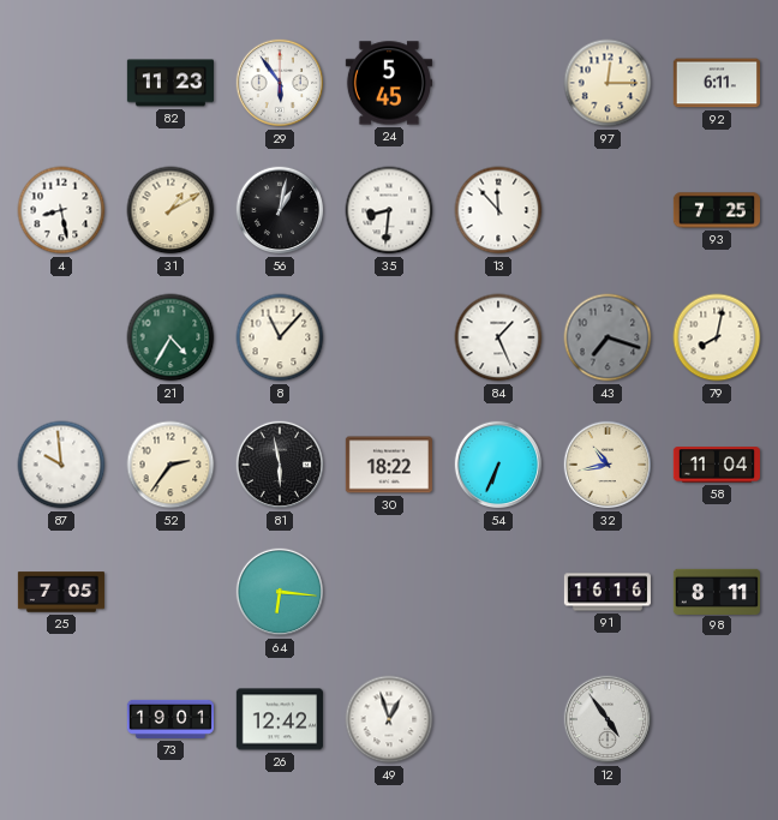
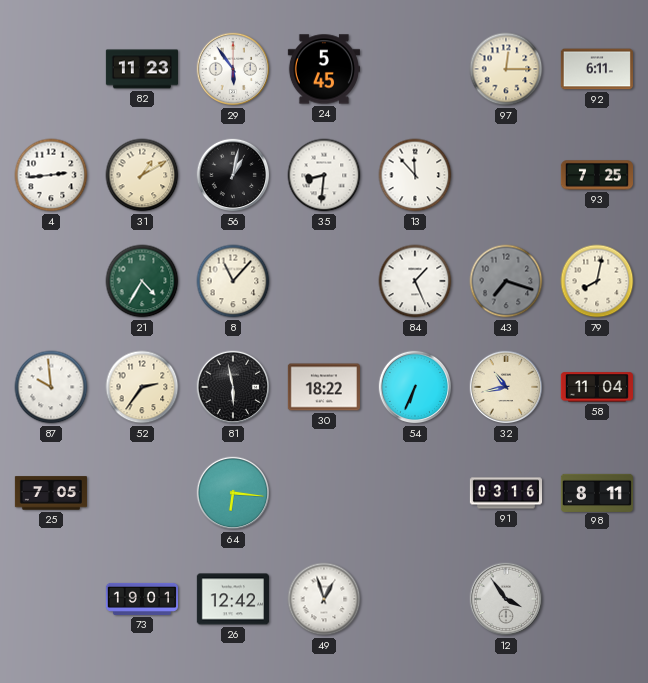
4: 8:28 -> 2:44 (51, 175)
91: 16:16 -> 03:16 (505, 493)
12: 4:54 -> 3:54 (506, 599)
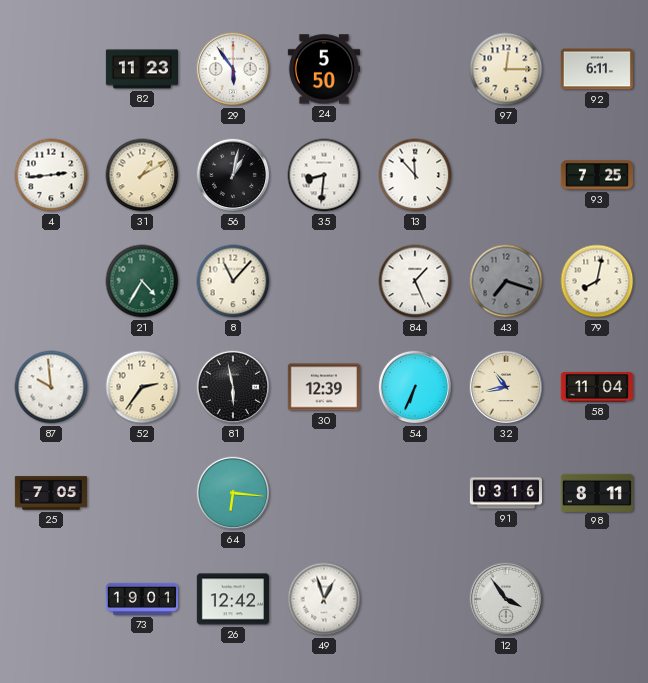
24: 5:45 -> 5:50 (324, 69)
30: 18:22 -> 12:39 (324, 387)
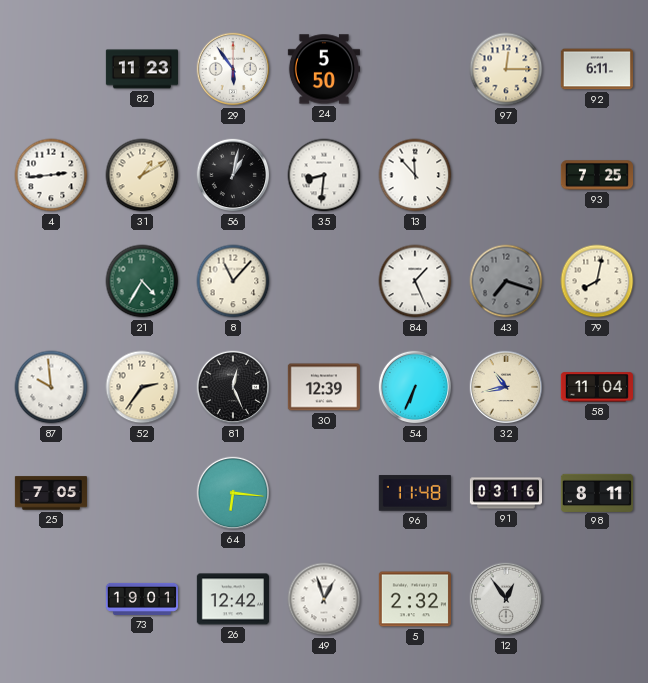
81: 5:58 -> 12:26 (233, 387)
96: none -> 11:48 (415, 493)
5: none -> 2:32 (415, 599)
12: 3:54 -> 12:54 (506, 599)
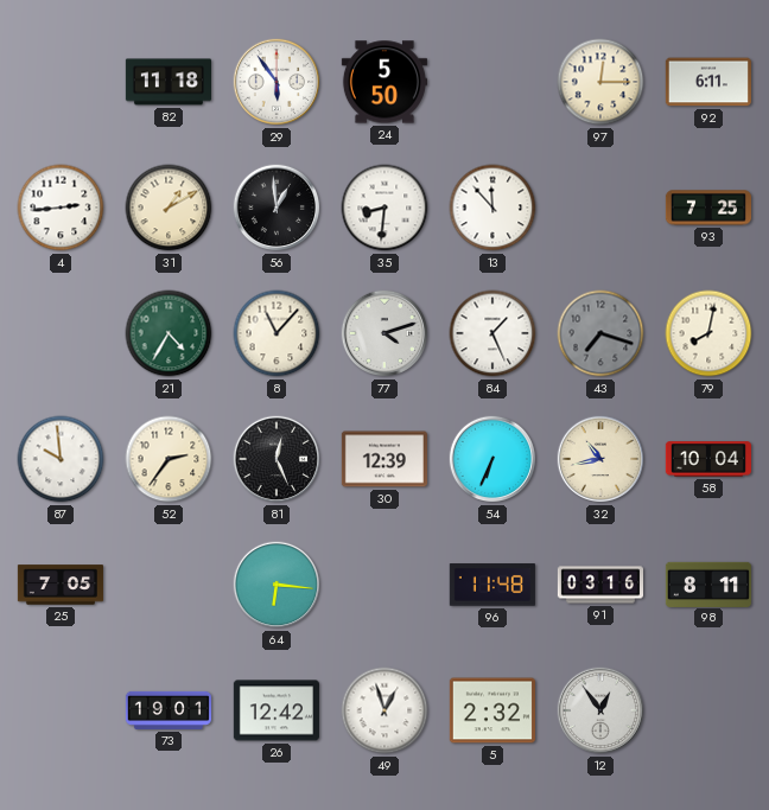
82: 11:23 -> 11:18 (167, 82)
56: 1:02 -> 12:59 (277, 208)
77: none -> 4:12 (384, 333)
58: 11:04 -> 10:04 (708, 459)
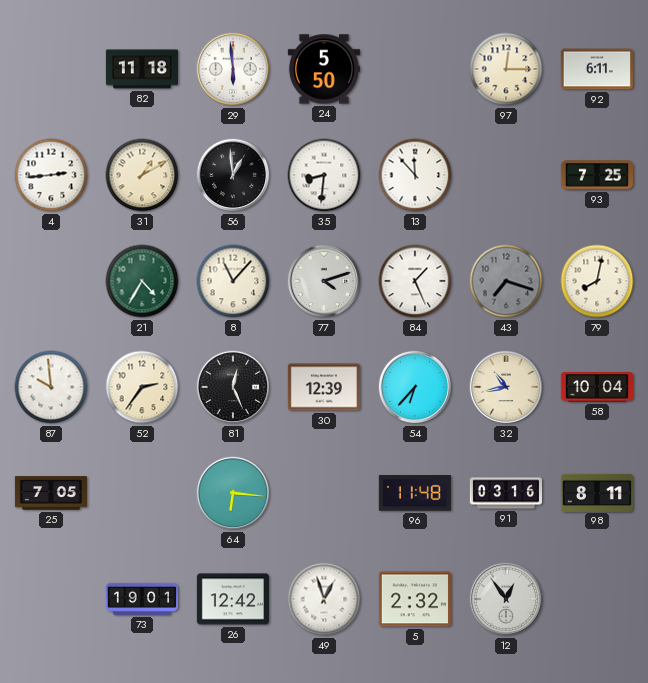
29: 5:54 -> 5:59 (233, 69)
54: 6:34 -> 6:37 (415, 387)
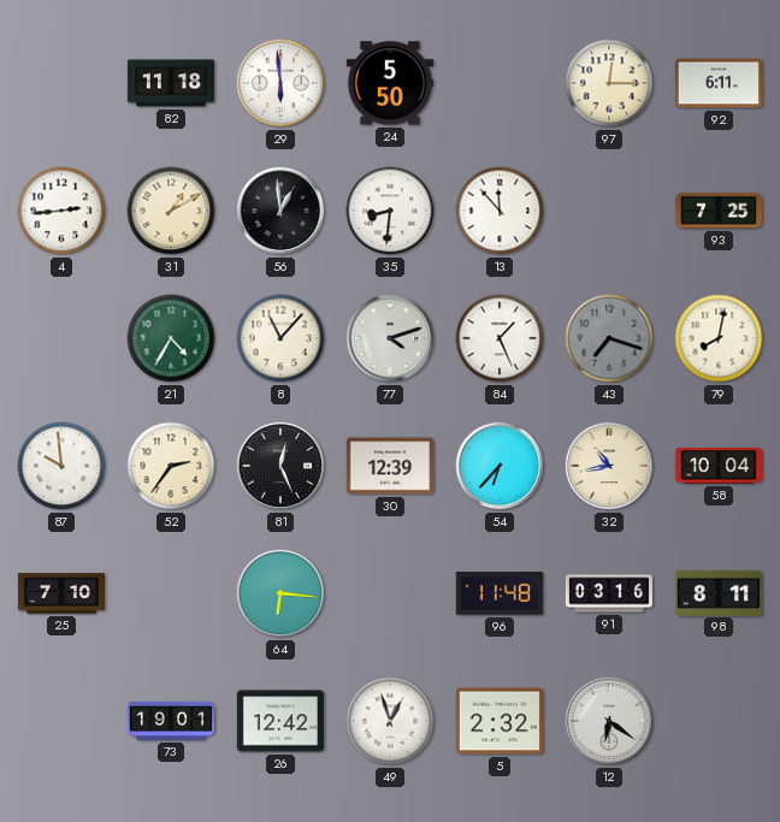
25: 7:05 -> 7:10 (61, 593)
12: 12:54 -> 6:21 (609, 721)
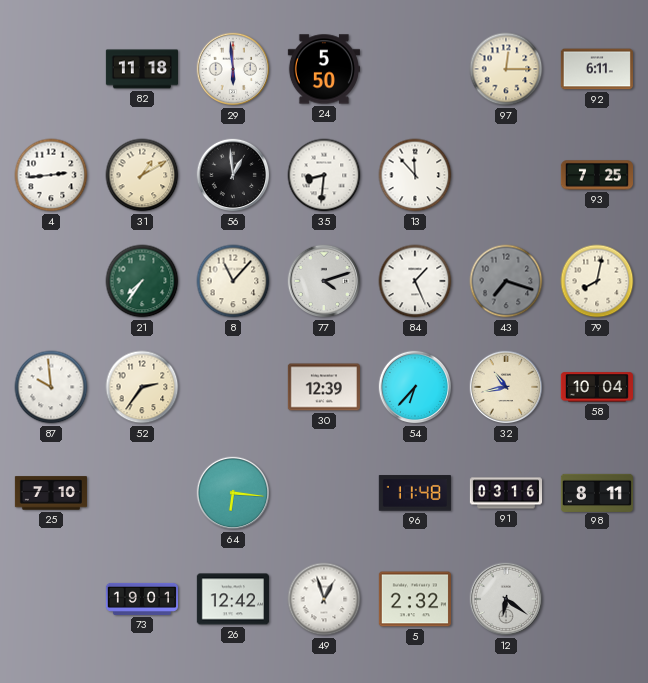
21: 4:35 -> 7:36 (142, 281)
81: 12:26 -> none (280, 466)
